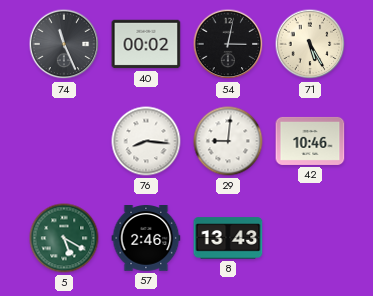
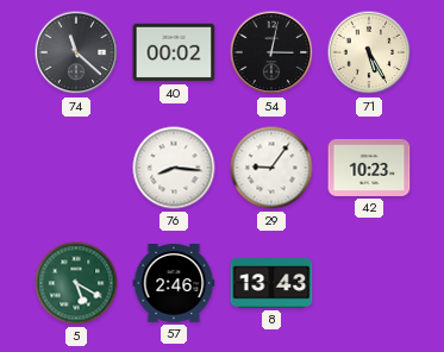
74: 11:26 -> 11:22 (76, 52)
29: 9:01 -> 9:06 (271, 168)
42: 10:46 -> 10:23 (369, 168)
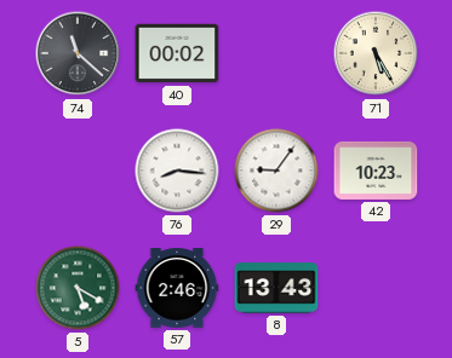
54: 3:02 -> none (271, 52)
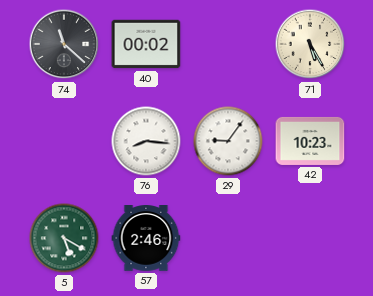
8: 13:43 -> none (276, 288)
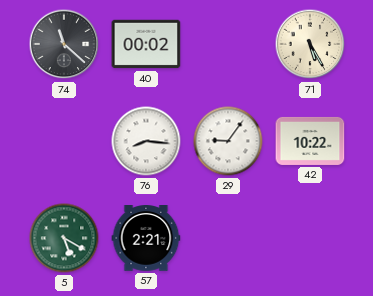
42: 10:23 -> 10:22 (310, 141)
57: 2:46 -> 2:21 (146, 239)
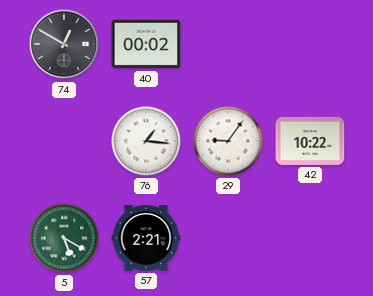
74: 11:22 -> 12:50 (64, 44)
71: 5:25 -> none (310, 44)
76: 8:16 -> 1:16 (146, 141)
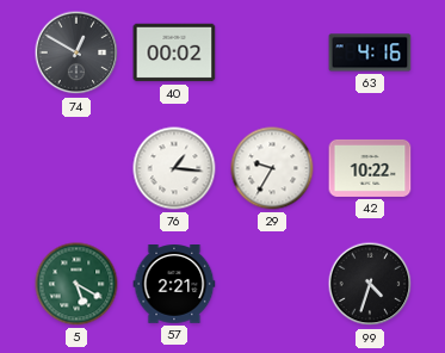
63: none -> 4:16 (370, 52)
29: 9:06 -> 9:35 (272, 168)
99: none -> 4:33 (370, 284)
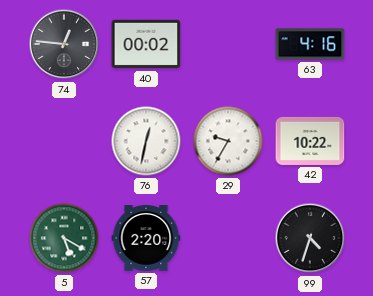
74: 12:50 -> 12:46 (64, 44)
76: 1:16 -> 12:32 (146, 141)
57: 2:21 -> 2:20 (146, 239)
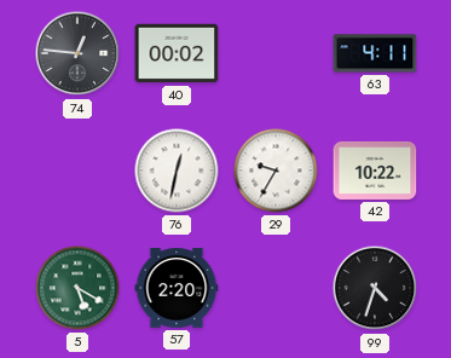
63: 4:16 -> 4:11 (375, 53)
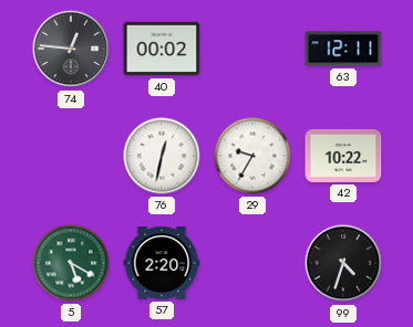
63: 4:11 -> 12:11 (343, 49)
